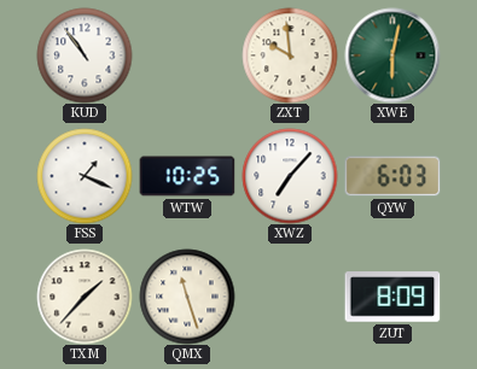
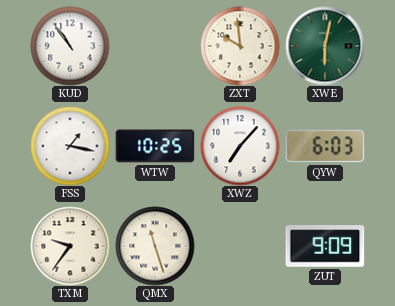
FSS: 1:19 -> 1:17 (70, 146)
TXM: 1:37 -> 9:36 (70, 246)
ZUT: 8:09 -> 9:09 (325, 246)
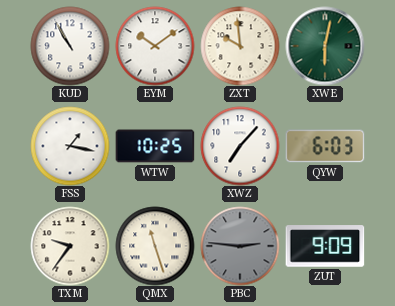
KUD: 10:54 -> 10:55 (70, 46)
EYM: none -> 10:09 (155, 46)
PBC: none -> 2:46 (240, 246)
